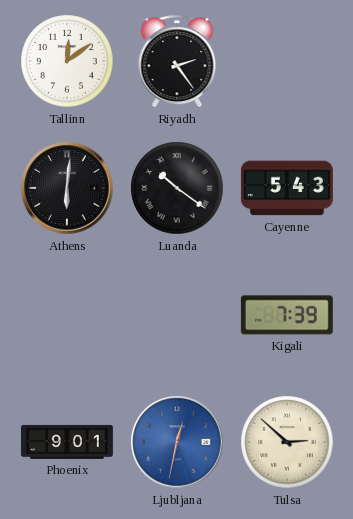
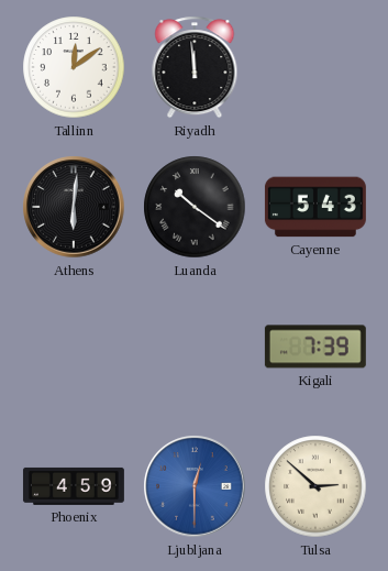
Riyadh: 2:24 -> 11:59 (195, 67)
Phoenix: 9:01 -> 4:59 (74, 486)
Ljubljana: 12:32 -> 12:30 (195, 486)
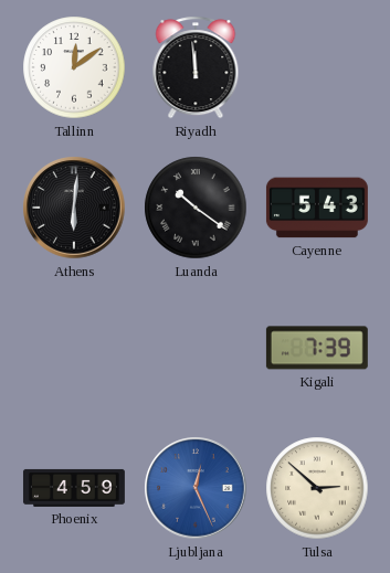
Ljubljana: 12:30 -> 12:26 (196, 488)
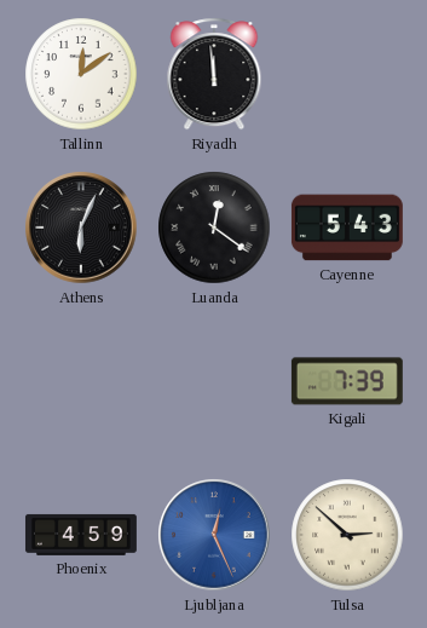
Athens: 6:01 -> 6:04 (81, 227)
Luanda: 10:21 -> 12:21 (214, 227)
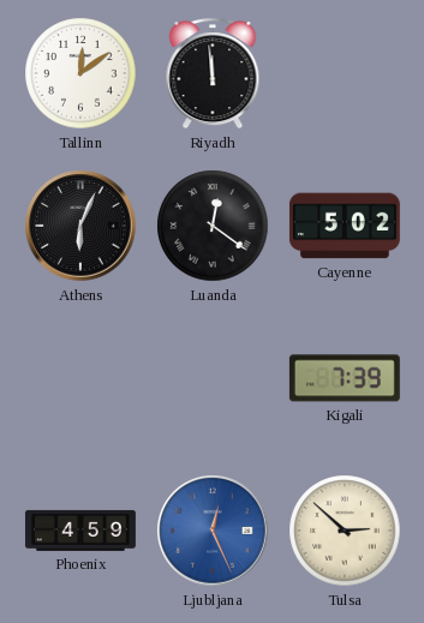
Cayenne: 5:43 -> 5:02 (345, 226)
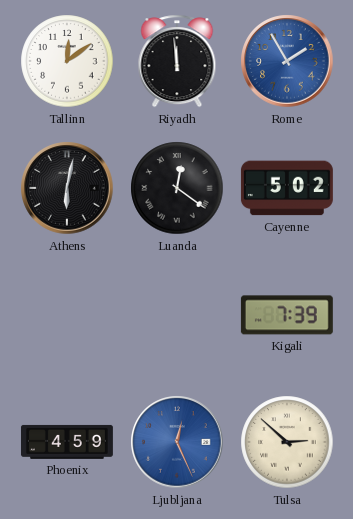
Rome: none -> 1:55 (287, 61)
Athens: 6:04 -> 6:02 (67, 188)
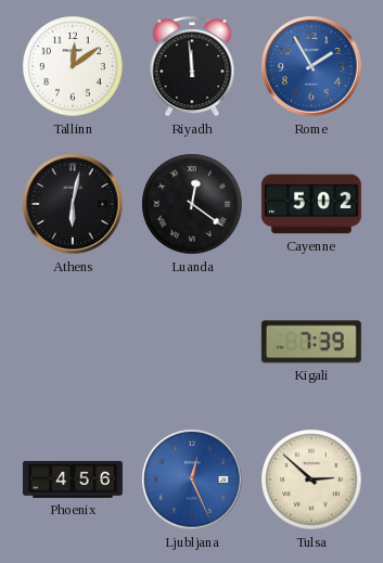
Phoenix: 4:59 -> 4:56 (73, 479)
